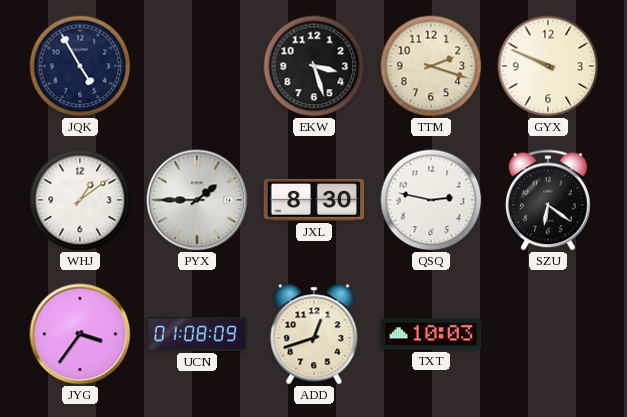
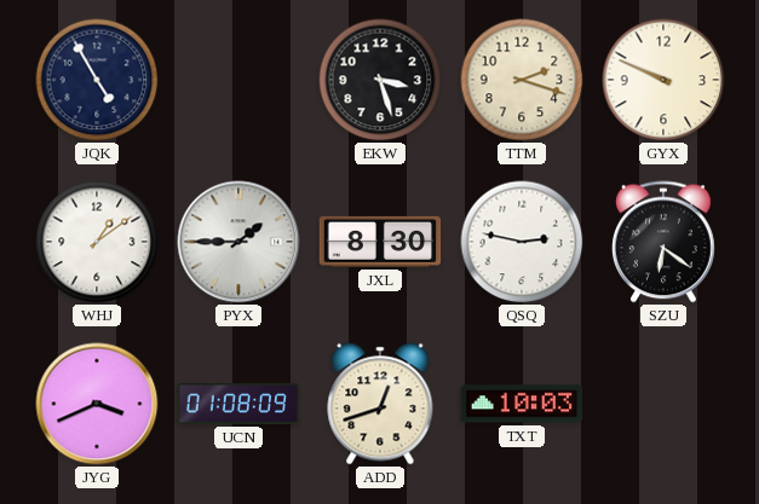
JYG: 3:36 -> 3:41 (97, 404)
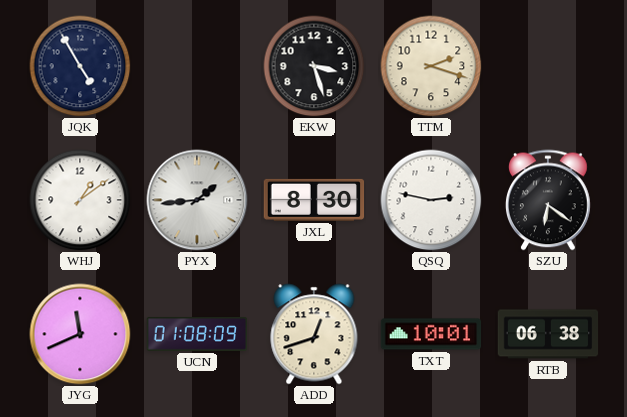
GYX: 9:49 -> none (663, 80)
PYX: 1:45 -> 1:44 (197, 200)
JYG: 3:41 -> 11:41 (80, 334)
TXT: 10:03 -> 10:01 (431, 334)
RTB: none -> 06:38 (548, 334)
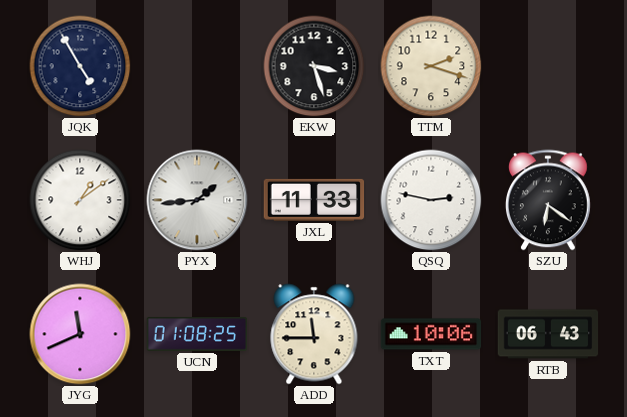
JXL: 8:30 -> 11:33 (314, 200)
UCN: 01:08:09 -> 01:08:25 (197, 334)
ADD: 12:42 -> 11:45 (314, 334)
TXT: 10:01 -> 10:06 (431, 334)
RTB: 06:38 -> 06:43 (548, 334)
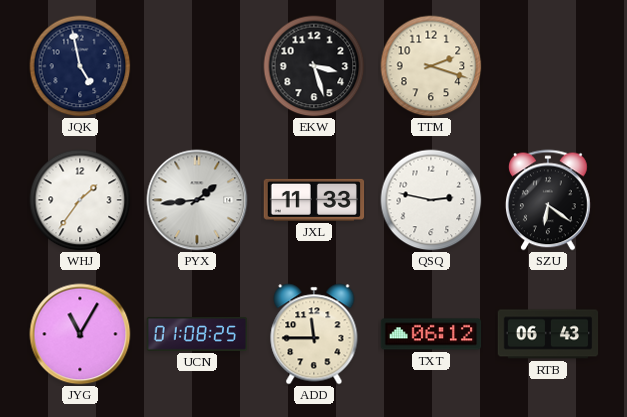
JQK: 4:55 -> 4:58 (80, 66)
WHJ: 1:09 -> 1:36 (80, 200)
JYG: 11:41 -> 11:05 (80, 334)
TXT: 10:06 -> 06:12 (431, 334)
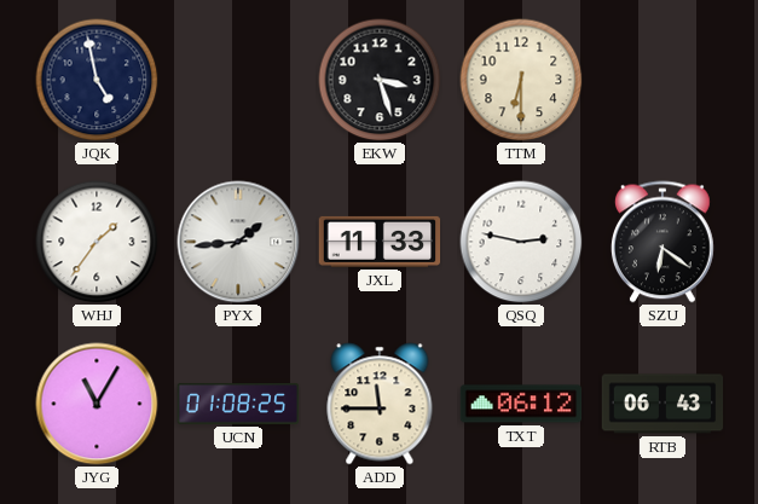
TTM: 2:18 -> 6:30 (521, 80)
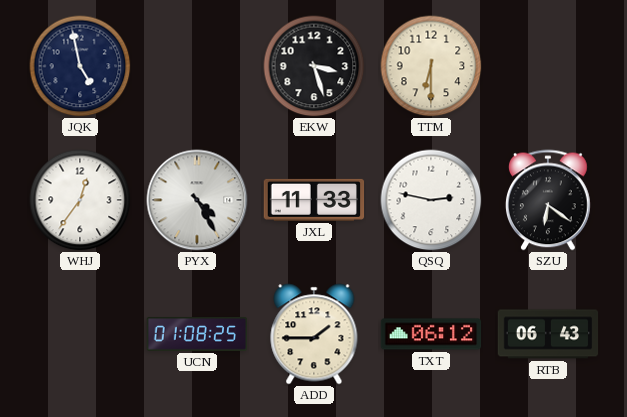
WHJ: 1:36 -> 12:36 (80, 200)
PYX: 1:44 -> 4:25 (197, 200)
JYG: 11:05 -> none (97, 404)
ADD: 11:45 -> 1:45 (314, 334)
